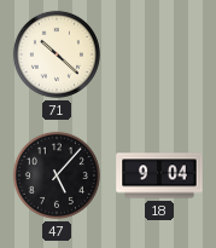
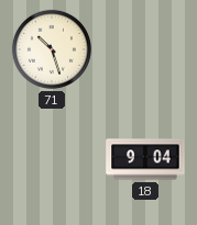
71: 10:22 -> 10:27 (52, 49)
47: 5:07 -> none (57, 175)
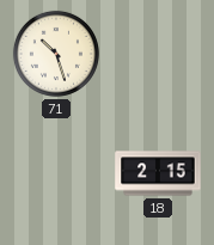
18: 9:04 -> 2:15 (158, 173)
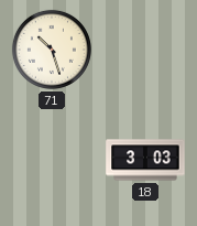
18: 2:15 -> 3:03 (145, 160)
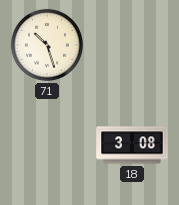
18: 3:03 -> 3:08 (132, 145)
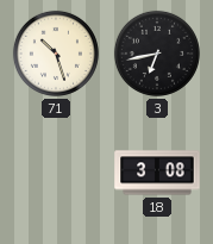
3: none -> 6:43 (157, 54)
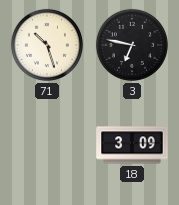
3: 6:43 -> 6:47 (132, 45)
18: 3:08 -> 3:09 (132, 145)
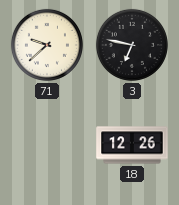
71: 10:27 -> 9:38 (47, 45)
18: 3:09 -> 12:26 (132, 145)
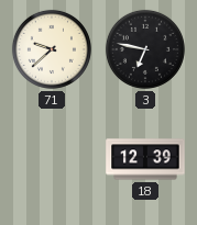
18: 12:26 -> 12:39 (145, 159)
